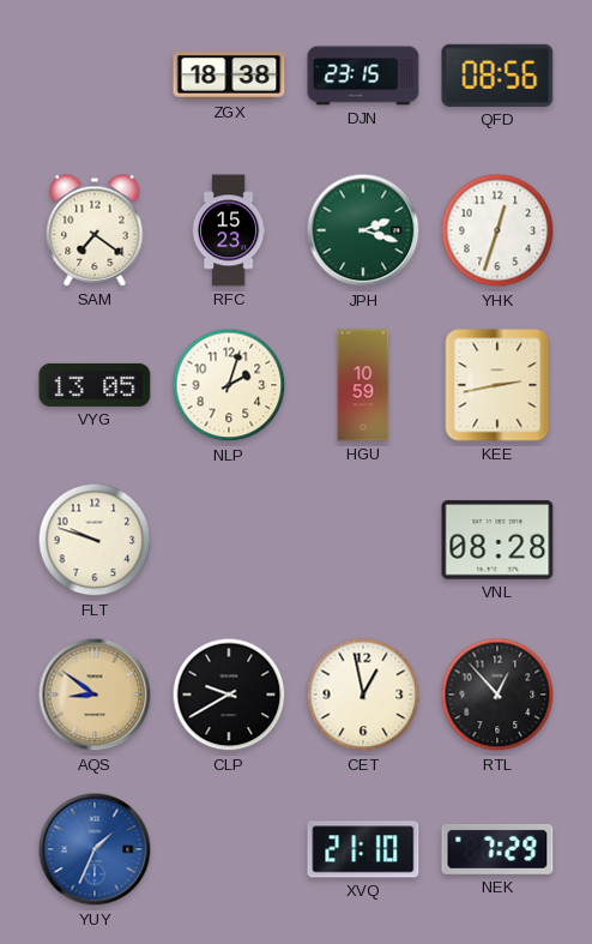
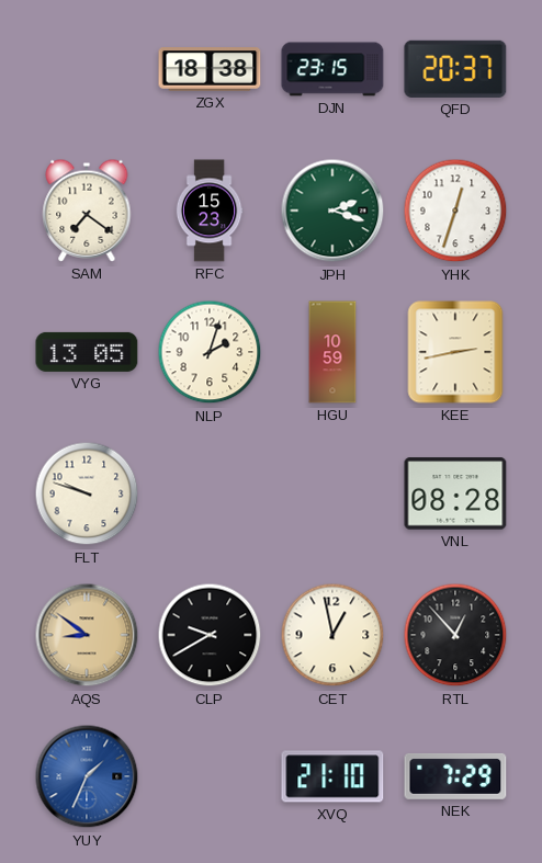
QFD: 08:56 -> 20:37 (455, 69)
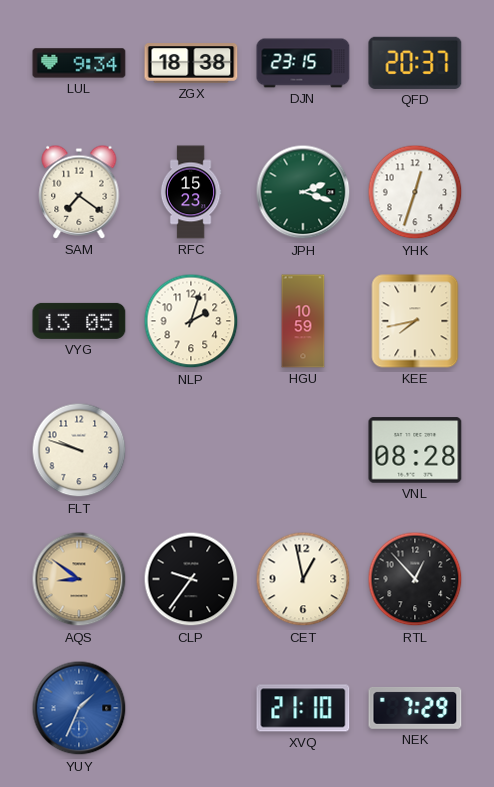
LUL: none -> 9:34 (79, 63)
KEE: 2:43 -> 7:43 (415, 321)
CLP: 9:40 -> 9:36 (191, 579)
